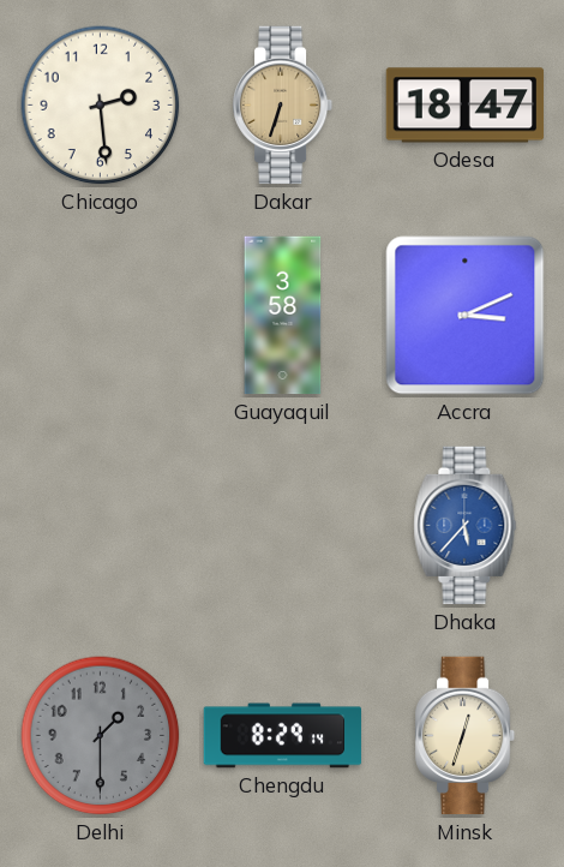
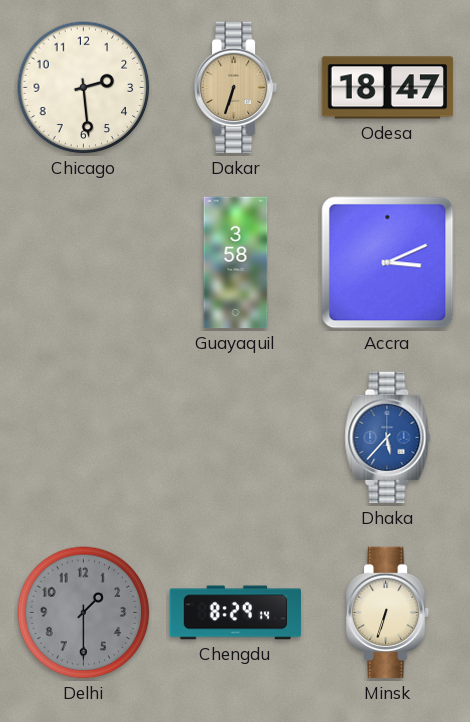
Minsk: 12:33 -> 6:33 (388, 613)
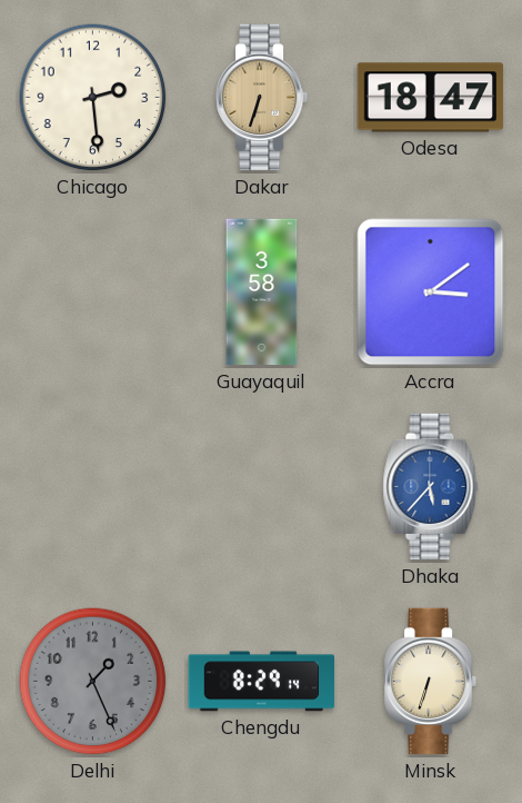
Accra: 3:11 -> 3:09 (431, 293)
Delhi: 1:30 -> 1:26 (93, 682)
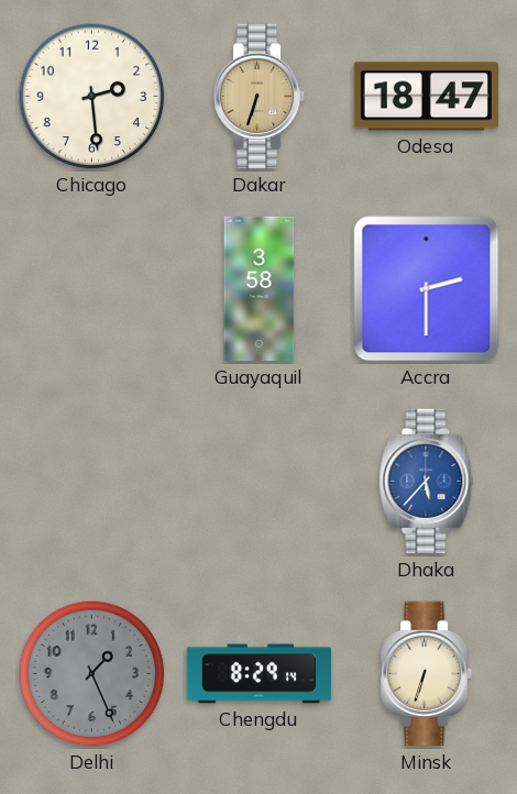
Accra: 3:09 -> 2:30 (427, 289)
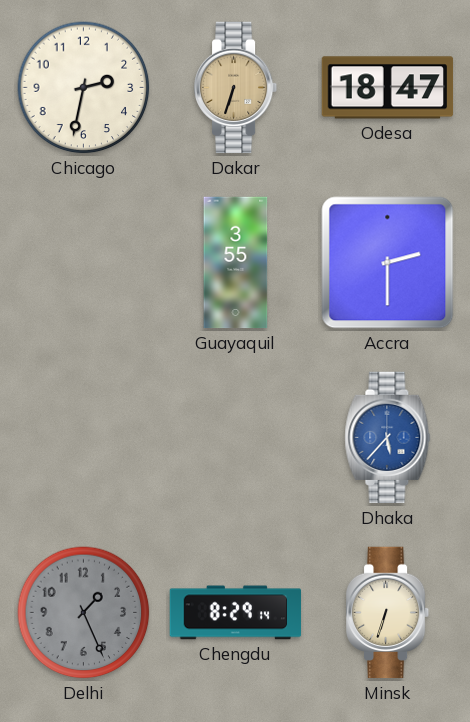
Chicago: 2:29 -> 2:32 (84, 88)
Guayaquil: 3:58 -> 3:55 (236, 263)
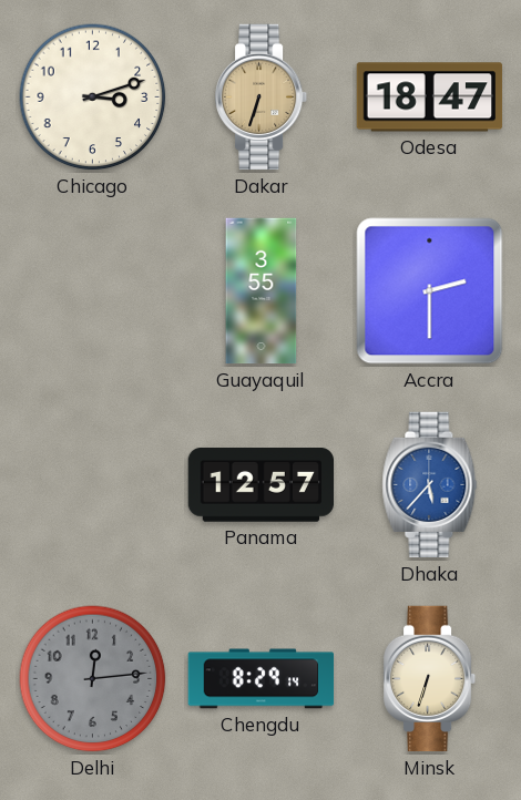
Chicago: 2:32 -> 3:12 (93, 98)
Panama: none -> 12:57 (262, 485)
Delhi: 1:26 -> 12:14 (93, 679)
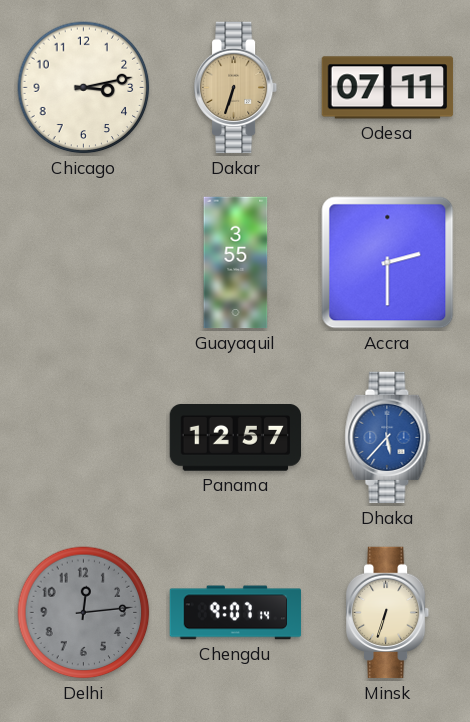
Chicago: 3:12 -> 3:13 (84, 88)
Odesa: 18:47 -> 07:11 (388, 88)
Chengdu: 8:29 -> 9:07 (236, 613)
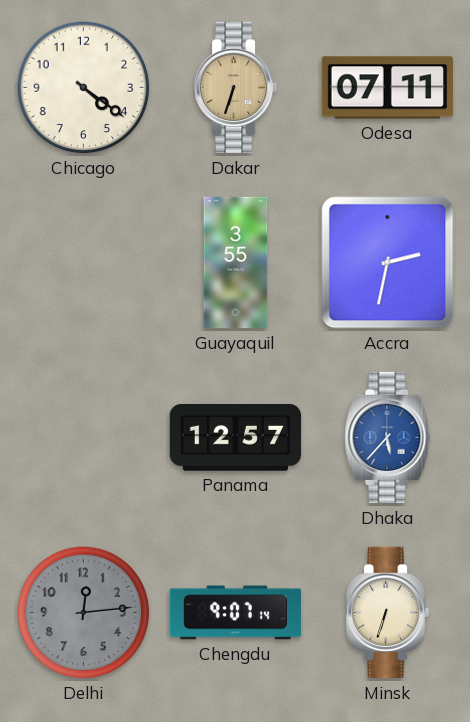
Chicago: 3:13 -> 4:21 (84, 88)
Accra: 2:30 -> 2:32 (388, 263)
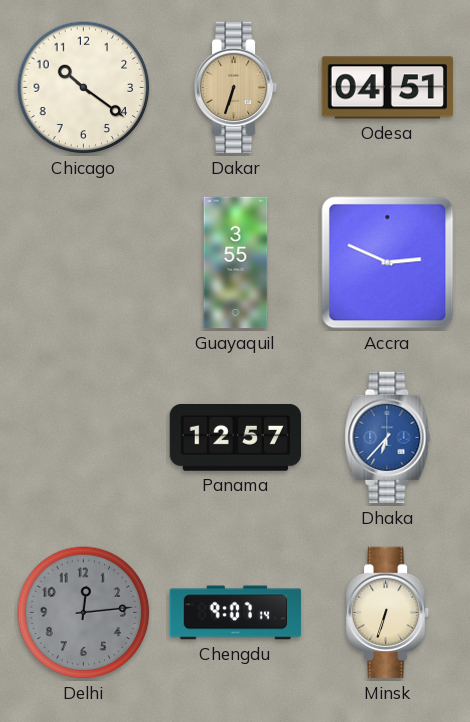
Chicago: 4:21 -> 10:21 (84, 88)
Odesa: 07:11 -> 04:51 (388, 88)
Accra: 2:32 -> 2:49 (388, 263)
Dhaka: 5:37 -> 6:37 (388, 438)
